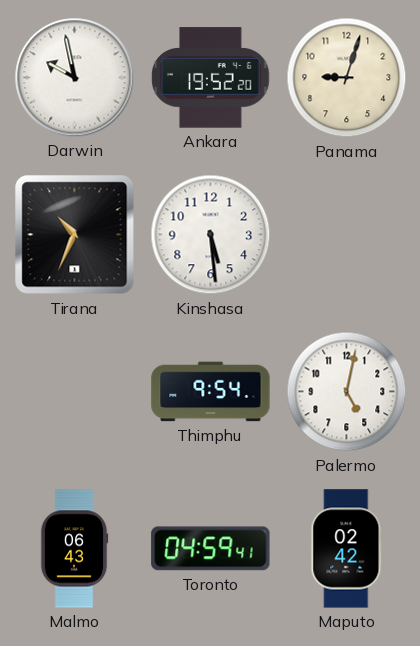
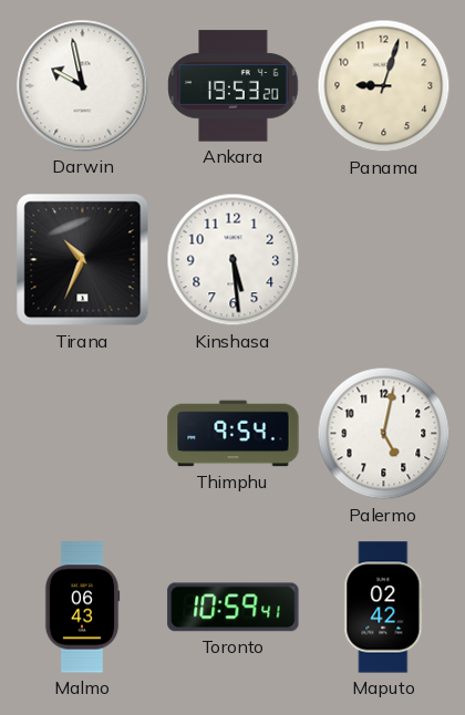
Ankara: 19:52 -> 19:53 (234, 86)
Toronto: 04:59 -> 10:59 (234, 608)
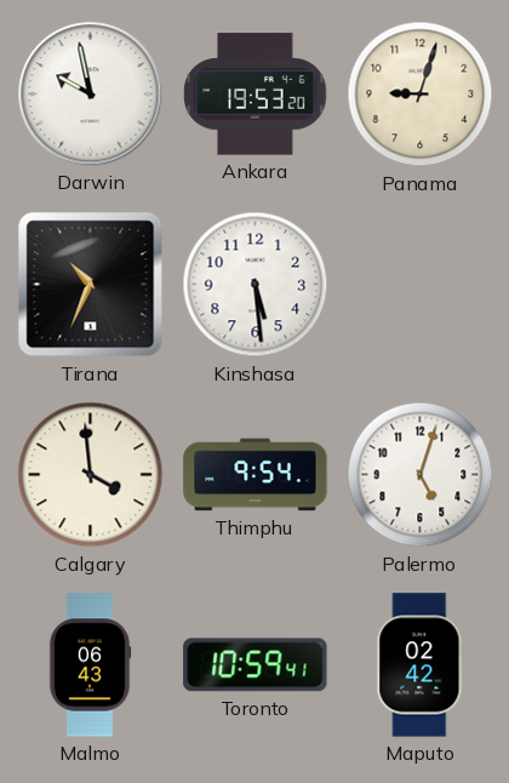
Calgary: none -> 3:59 (91, 475)
Palermo: 5:02 -> 5:03 (421, 475)
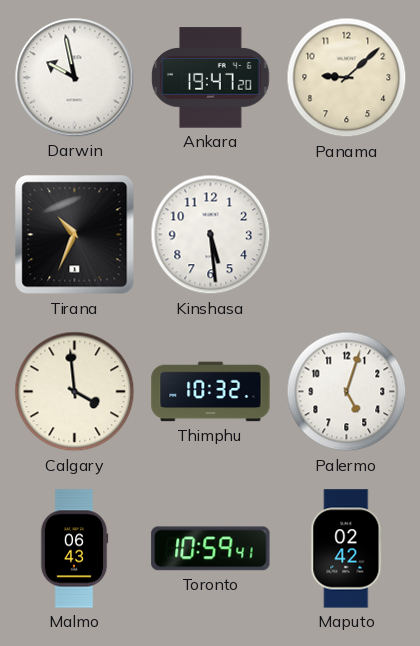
Ankara: 19:53 -> 19:47 (211, 78)
Panama: 9:03 -> 9:08 (347, 78)
Thimphu: 9:54 -> 10:32 (211, 392)
